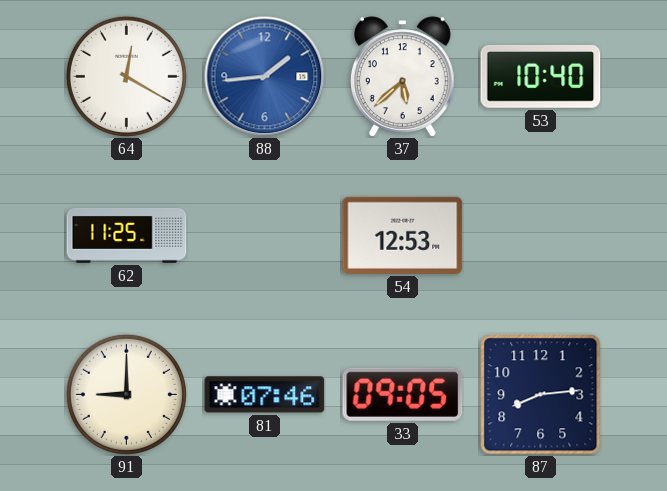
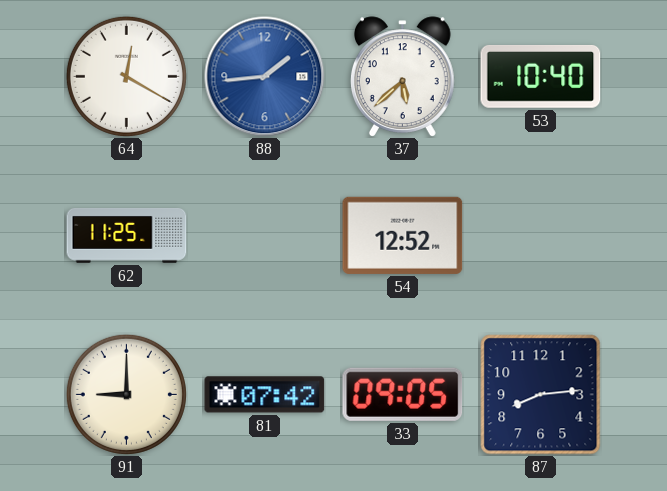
54: 12:53 -> 12:52 (403, 235)
81: 07:46 -> 07:42 (265, 395)
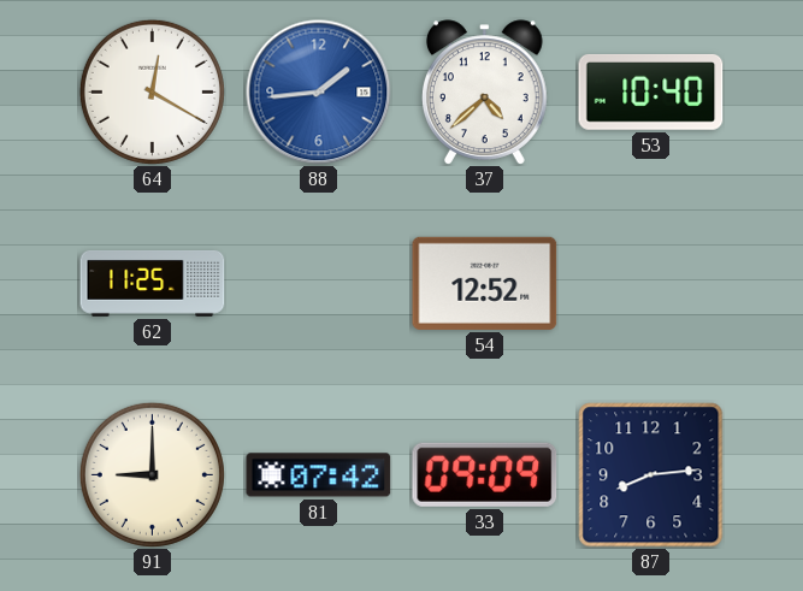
37: 5:38 -> 4:38 (484, 93)
33: 09:05 -> 09:09 (485, 474)
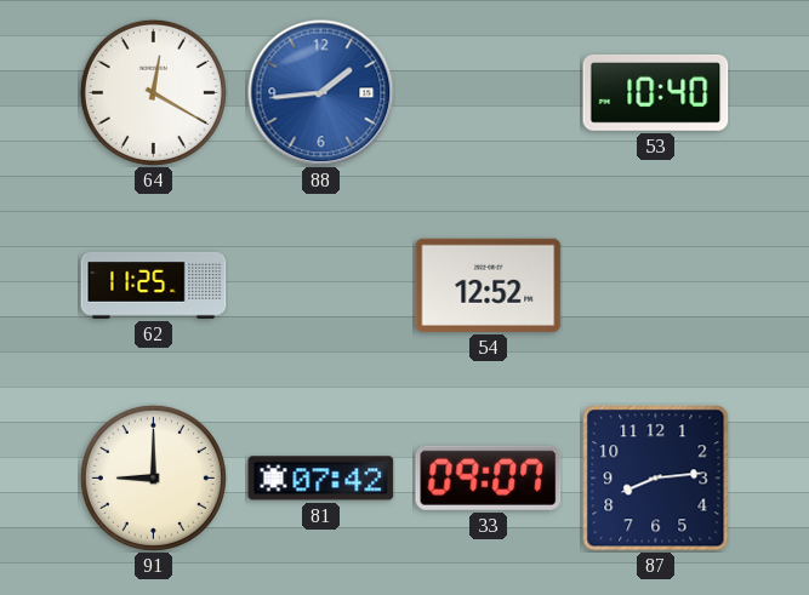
37: 4:38 -> none (484, 93)
33: 09:09 -> 09:07 (489, 477)
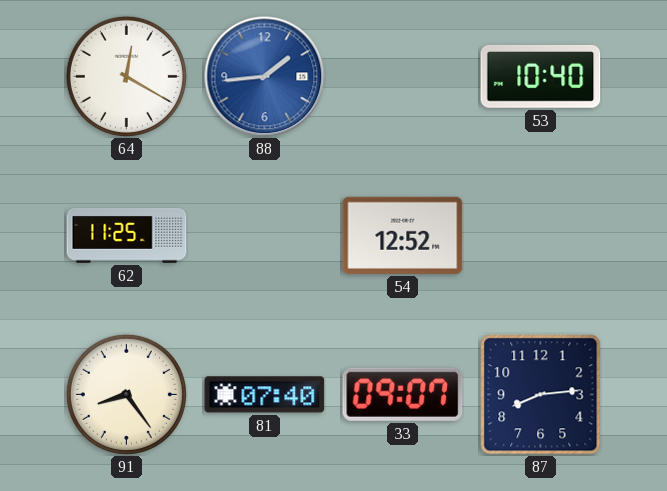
91: 9:00 -> 8:24 (126, 394)
81: 07:42 -> 07:40 (265, 395)
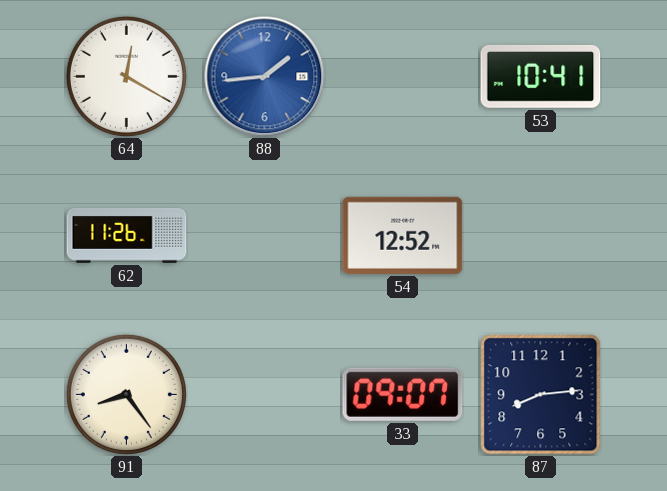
53: 10:40 -> 10:41 (541, 77)
62: 11:25 -> 11:26 (127, 236)
81: 07:40 -> none (265, 395)
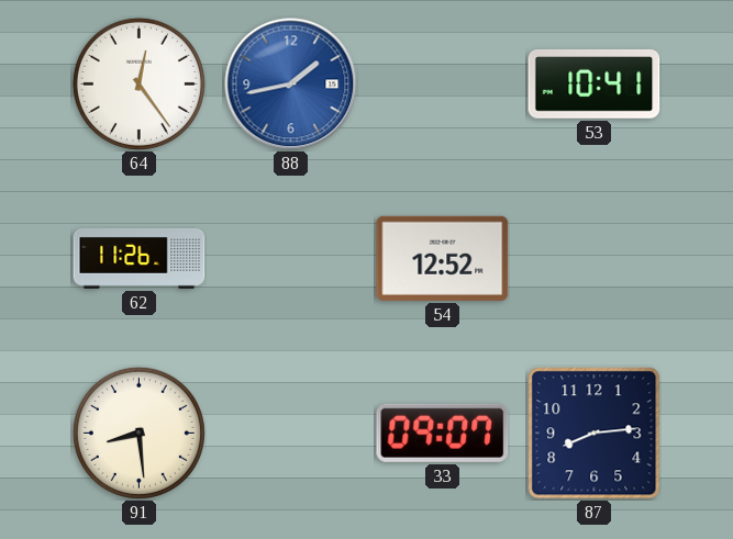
64: 12:20 -> 12:24 (138, 83)
88: 1:44 -> 1:43 (291, 85)
91: 8:24 -> 8:29 (138, 433)
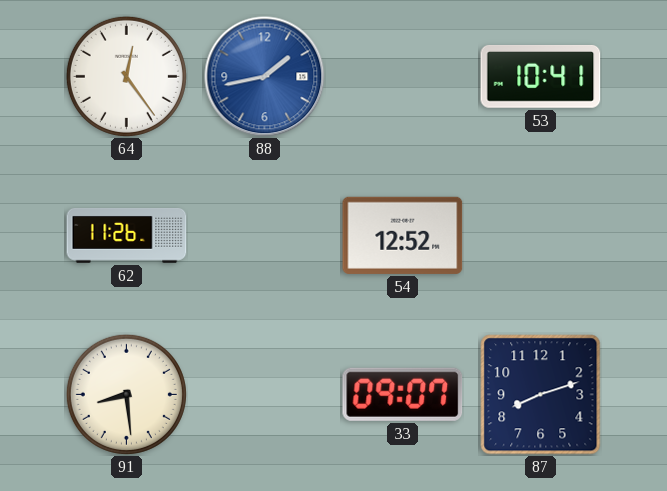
87: 8:14 -> 8:12 (541, 395)
